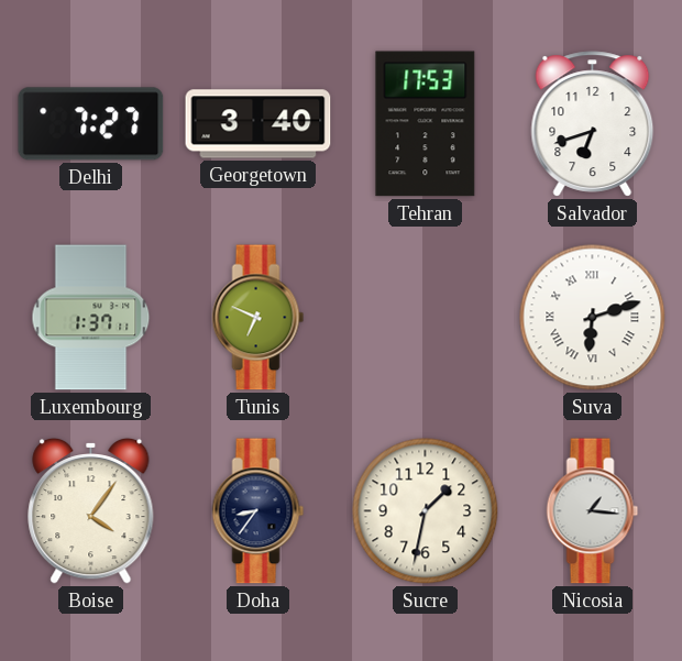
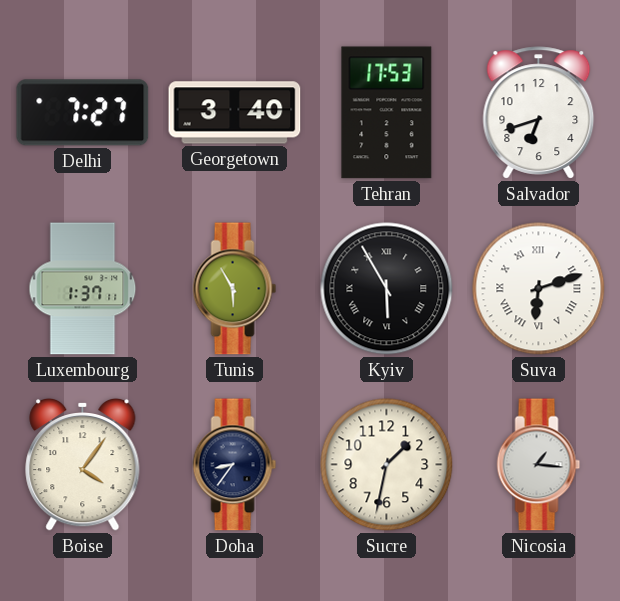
Tunis: 6:49 -> 5:55 (235, 289)
Kyiv: none -> 5:55 (387, 289)
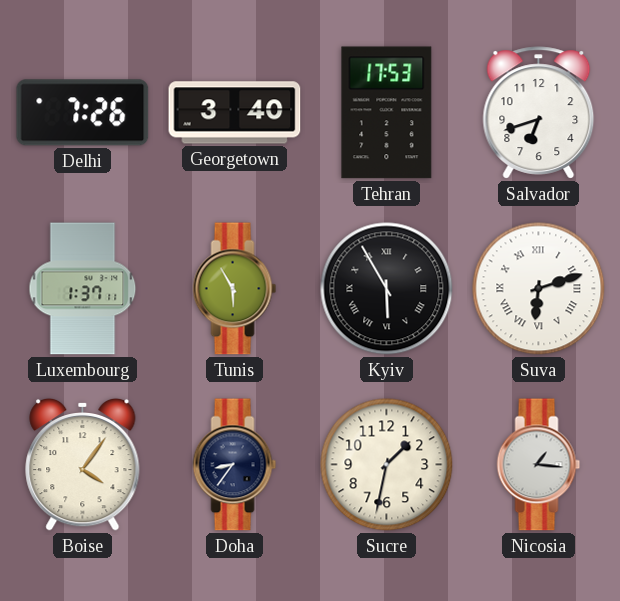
Delhi: 7:27 -> 7:26 (83, 113)
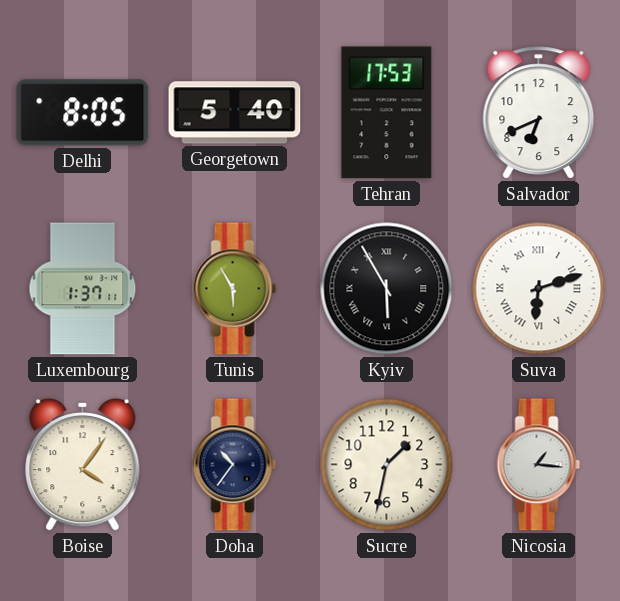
Delhi: 7:26 -> 8:05 (83, 113)
Georgetown: 3:40 -> 5:40 (235, 113)
Salvador: 6:42 -> 6:41 (539, 113)
Doha: 8:36 -> 10:36 (235, 465)
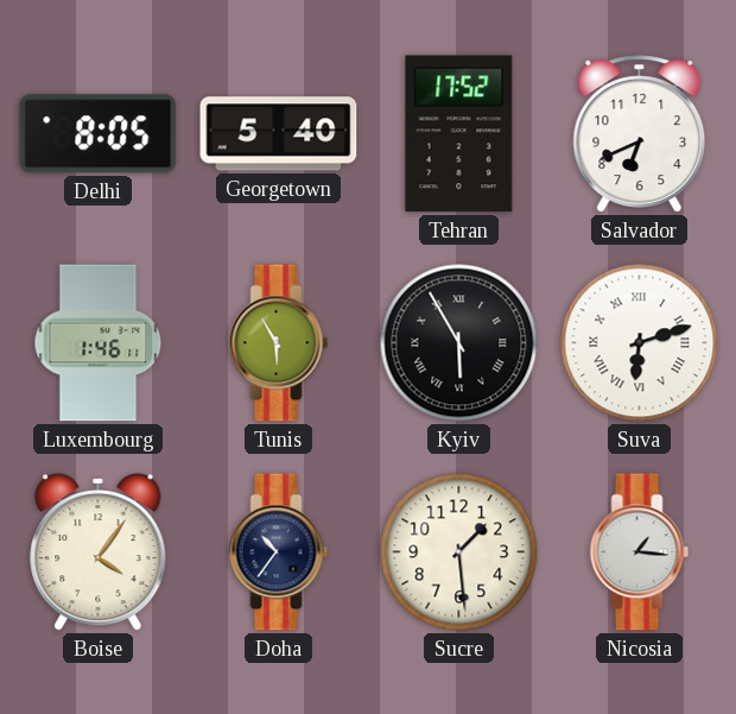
Tehran: 17:53 -> 17:52 (459, 134)
Luxembourg: 1:37 -> 1:46 (99, 343)
Sucre: 1:32 -> 1:29 (459, 552)
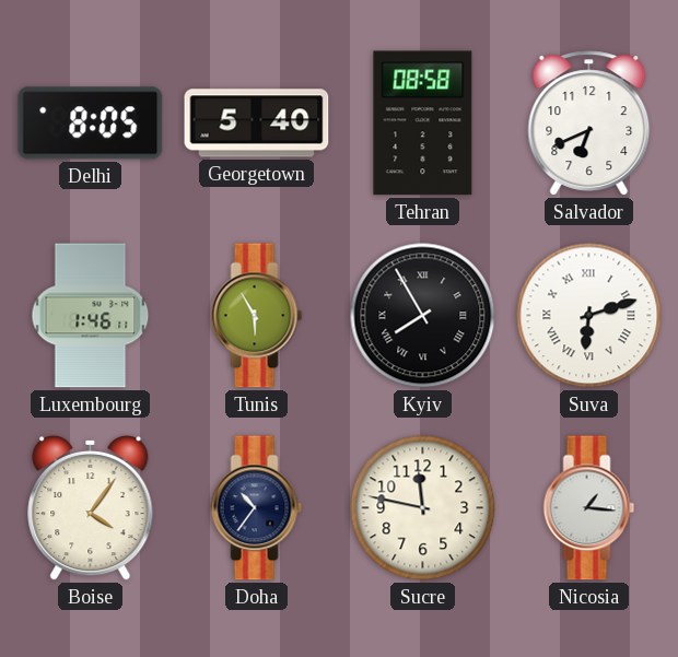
Tehran: 17:52 -> 08:58 (423, 124)
Kyiv: 5:55 -> 7:55 (423, 316)
Sucre: 1:29 -> 11:47 (423, 508)
